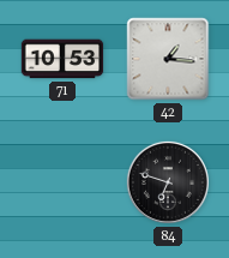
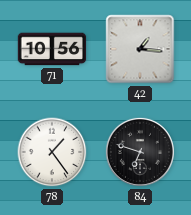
71: 10:53 -> 10:56 (52, 49)
78: none -> 1:24 (52, 152)
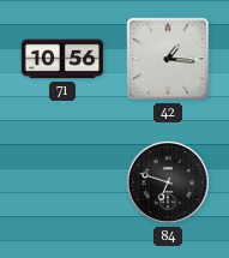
78: 1:24 -> none (52, 152)
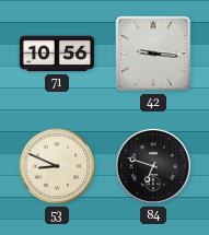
42: 1:16 -> 9:16 (153, 54)
53: none -> 8:49 (57, 166)
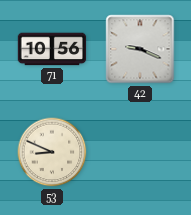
42: 9:16 -> 9:19 (140, 49)
84: 6:48 -> none (153, 166)
